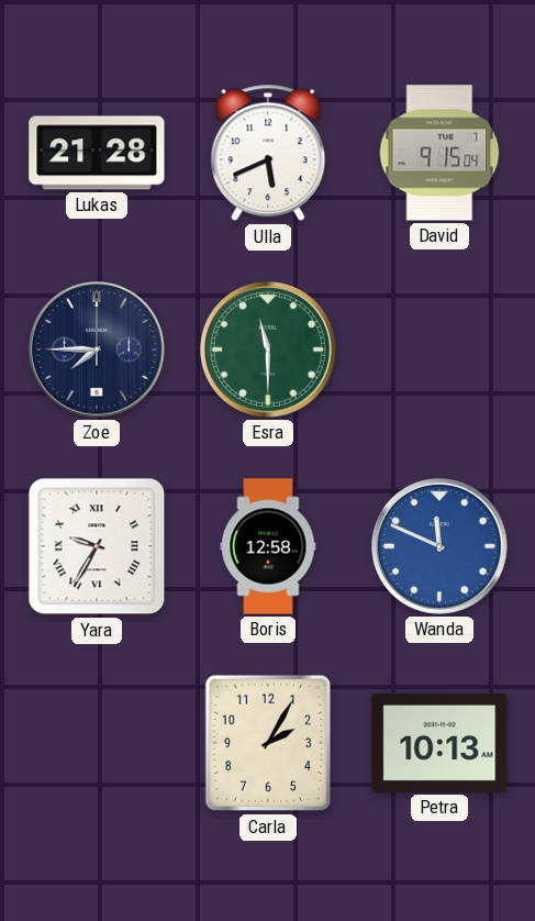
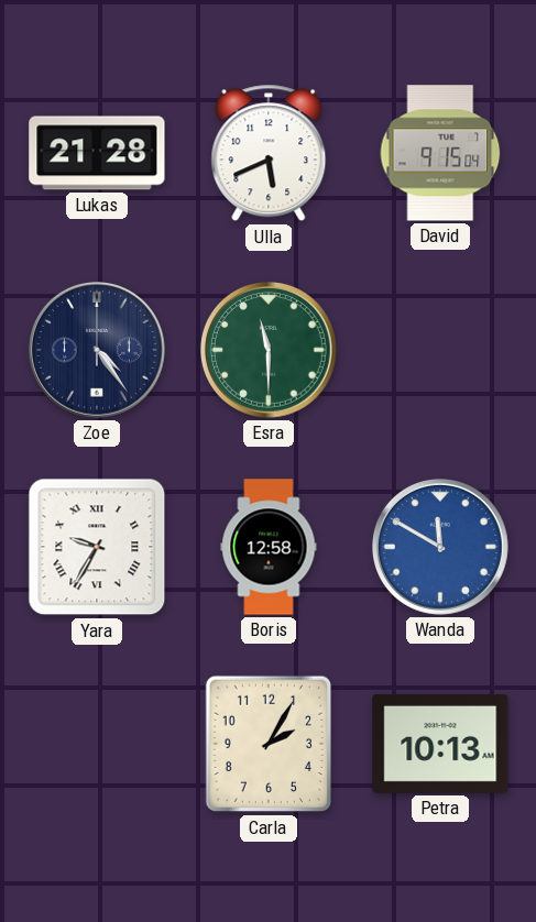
Zoe: 7:45 -> 4:24 (98, 351)
Wanda: 11:49 -> 11:50 (441, 548)
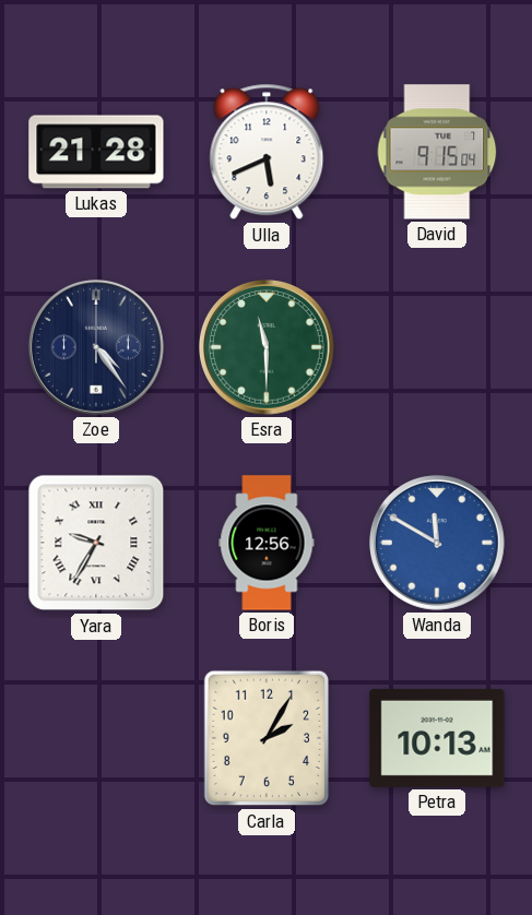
Boris: 12:58 -> 12:56 (267, 543)
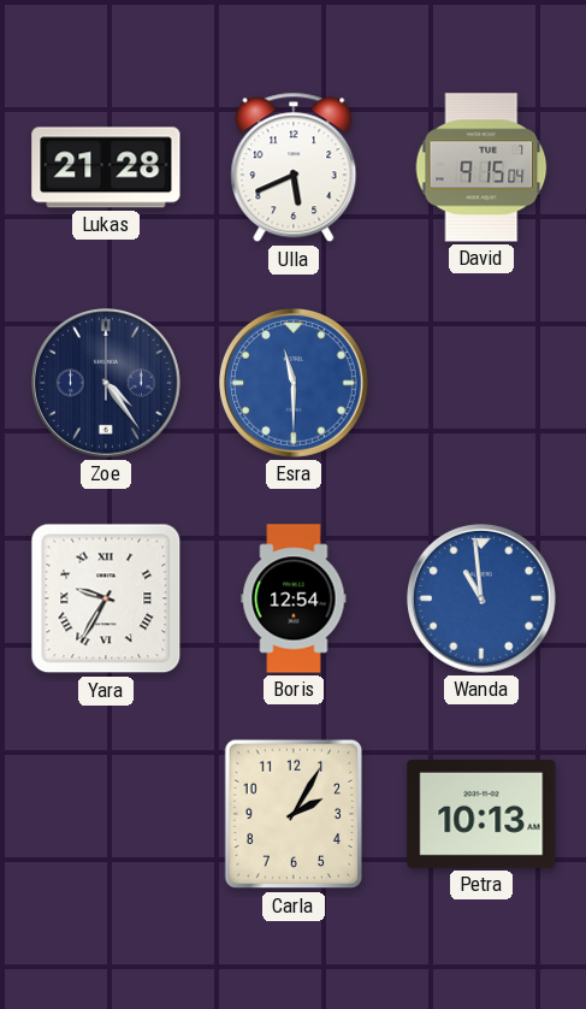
Esra dial: green -> blue (295, 384)
Boris: 12:56 -> 12:54 (294, 598)
Wanda: 11:50 -> 10:59 (483, 600)
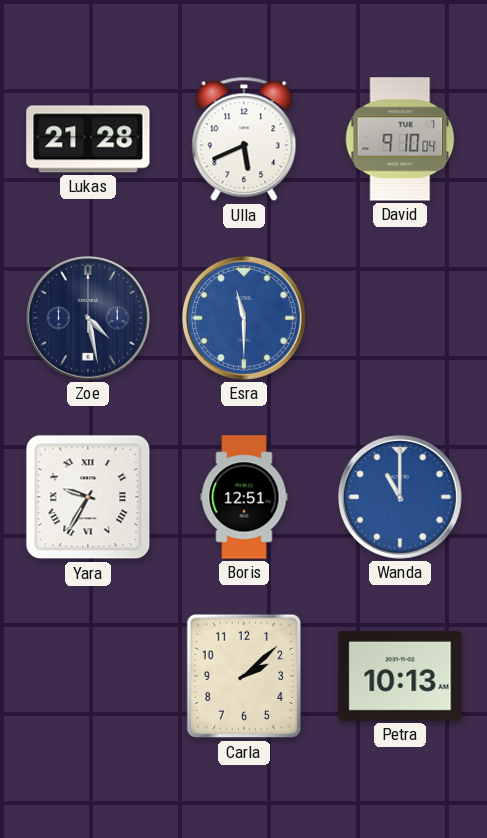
David: 9:15 -> 9:10 (400, 139)
Zoe: 4:24 -> 4:28 (89, 319)
Boris: 12:54 -> 12:51 (244, 497)
Wanda: 10:59 -> 11:00 (401, 498)
Carla: 2:05 -> 2:08 (244, 676)
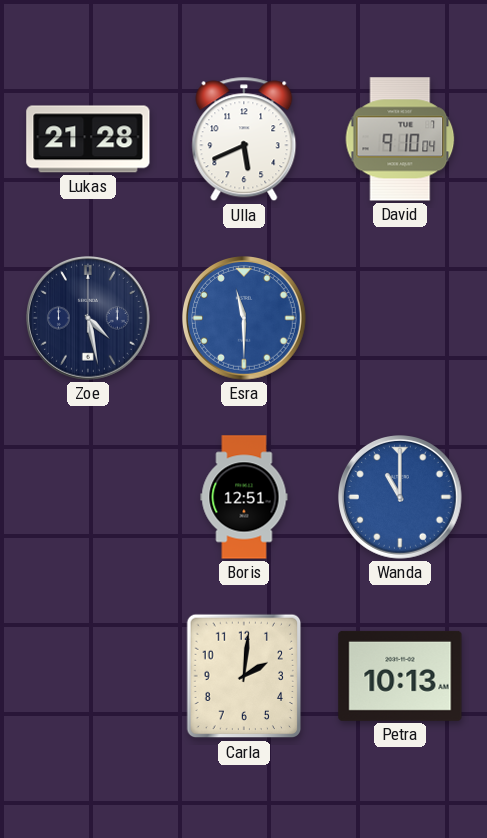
Yara: 9:35 -> none (88, 497)
Carla: 2:08 -> 2:01 (244, 676)
